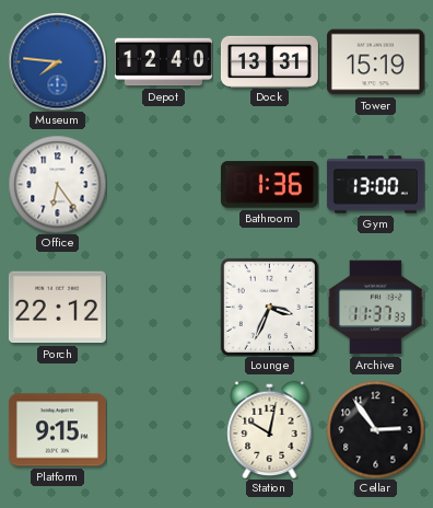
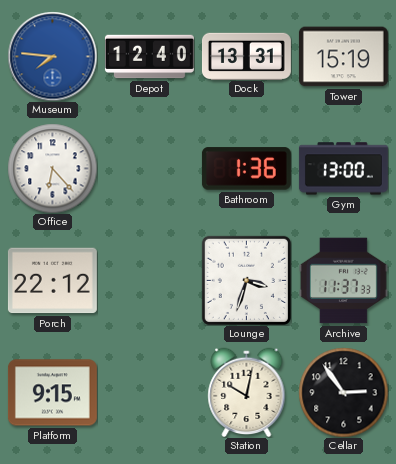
Office: 6:24 -> 6:23 (52, 168)
Lounge: 3:34 -> 3:33 (246, 280)
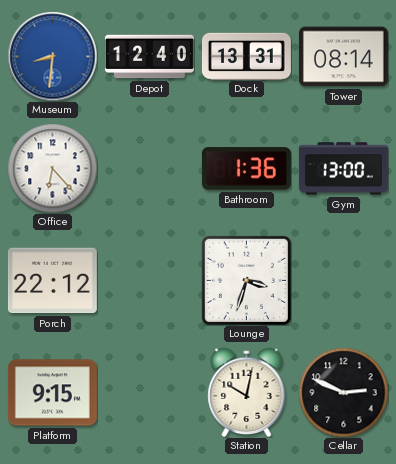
Museum: 7:46 -> 8:31 (52, 56)
Tower: 15:19 -> 08:14 (343, 57)
Archive: 11:37 -> none (343, 281)
Cellar: 2:54 -> 2:49 (343, 392)
